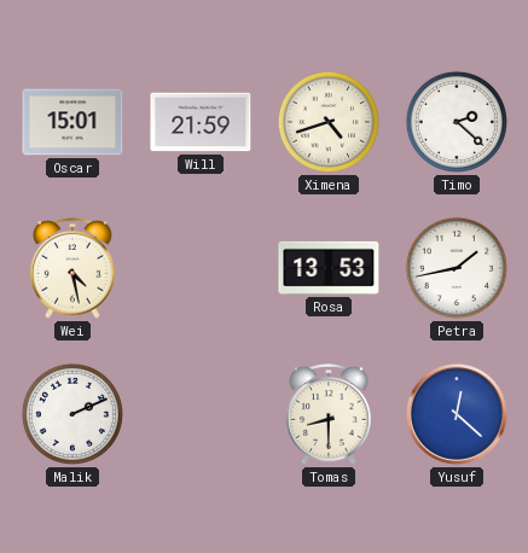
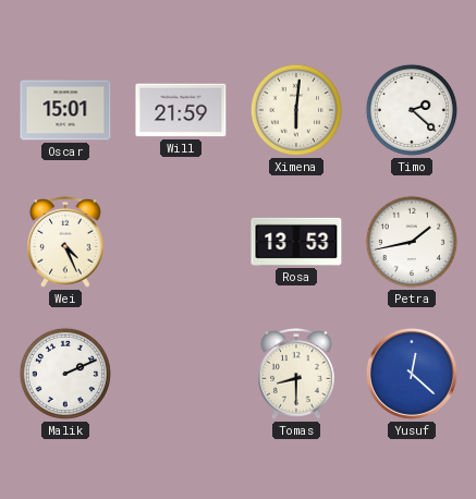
Ximena: 4:42 -> 6:01 (296, 110)
Wei: 4:28 -> 4:26 (65, 243)
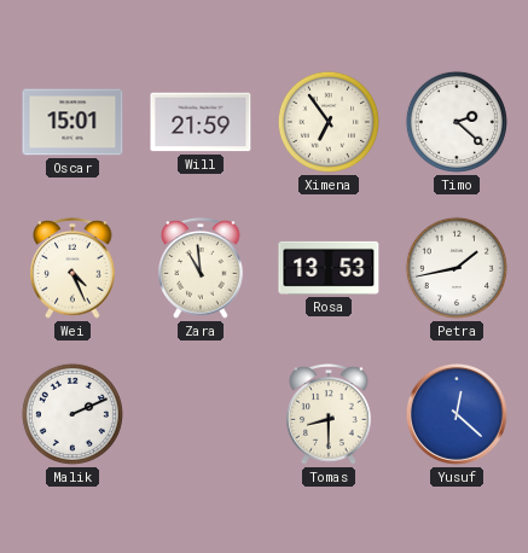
Ximena: 6:01 -> 6:54 (329, 122)
Zara: none -> 10:59 (201, 269)
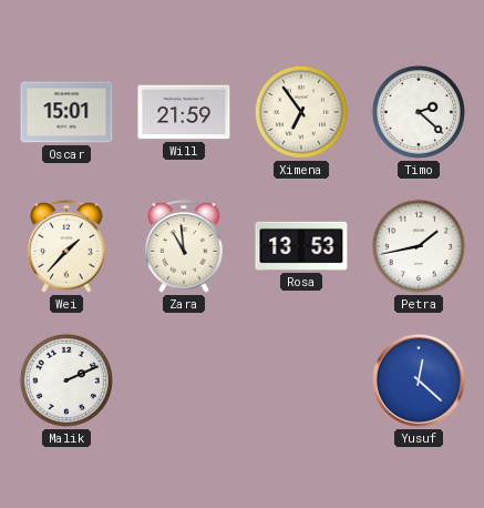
Wei: 4:26 -> 1:37 (66, 247)
Tomas: 8:30 -> none (329, 415)
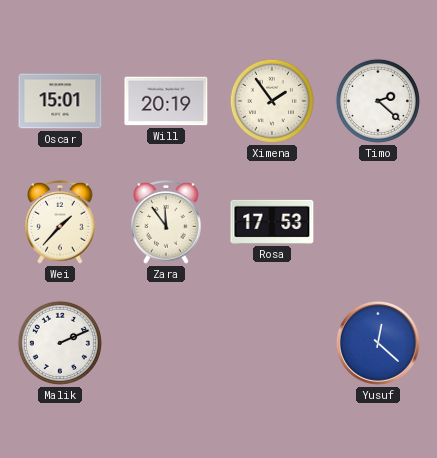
Will: 21:59 -> 20:19 (166, 101)
Ximena: 6:54 -> 1:54 (272, 101)
Zara: 10:59 -> 11:54 (166, 223)
Rosa: 13:53 -> 17:53 (272, 222)
Petra: 1:43 -> none (419, 246)
